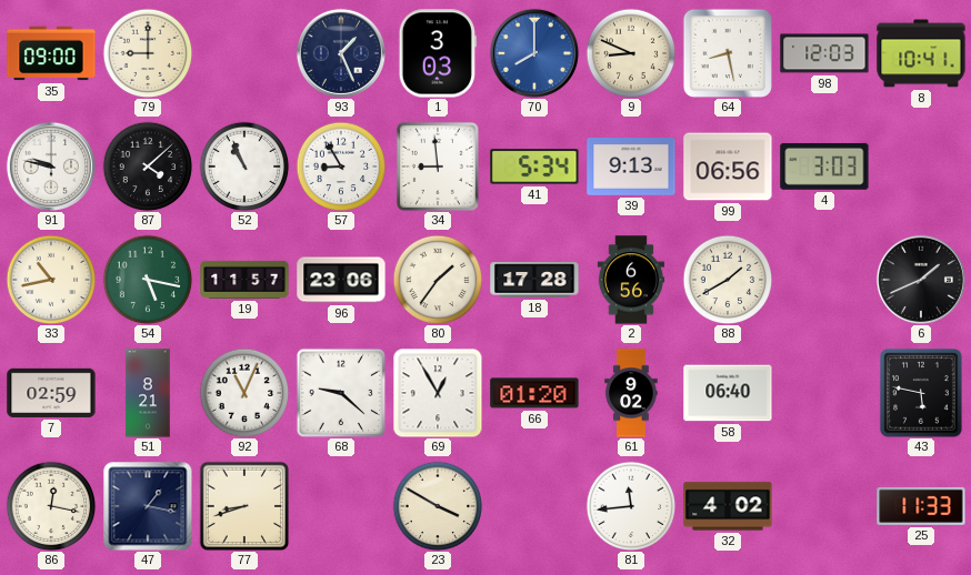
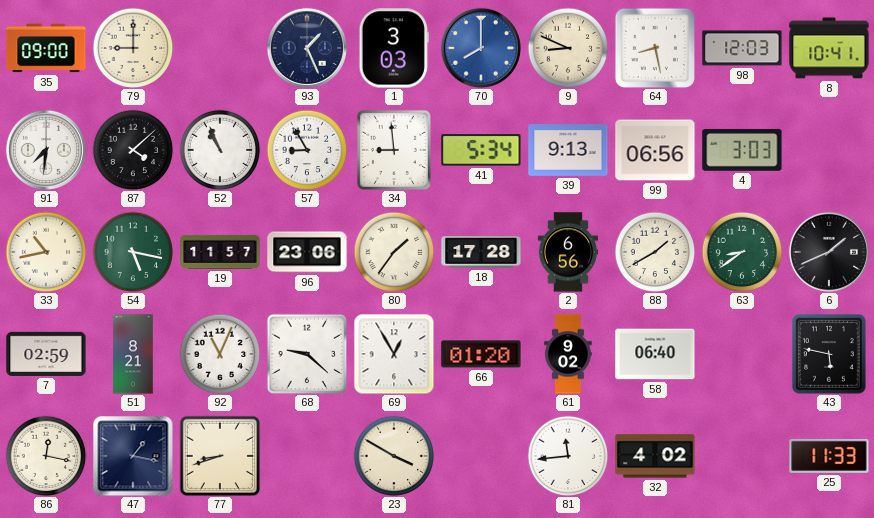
91: 9:47 -> 7:31 (46, 150)
63: none -> 8:39 (742, 252)
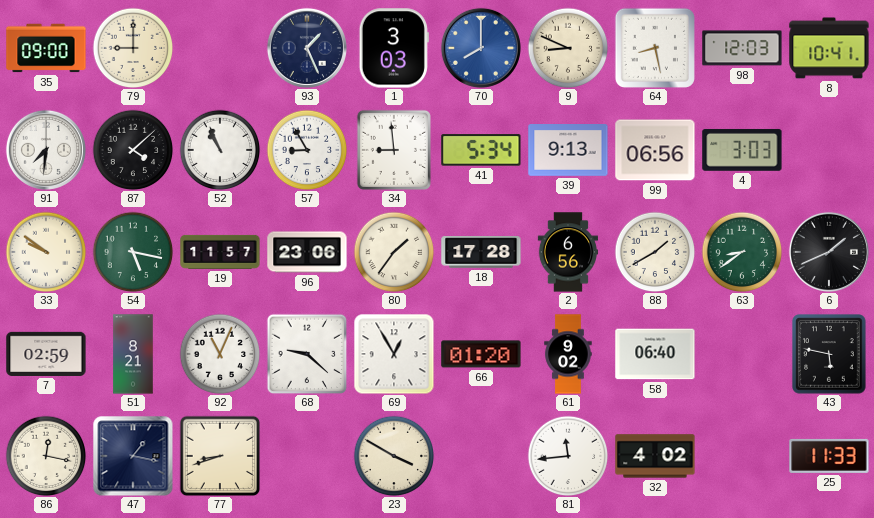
33: 10:43 -> 9:51 (46, 252)
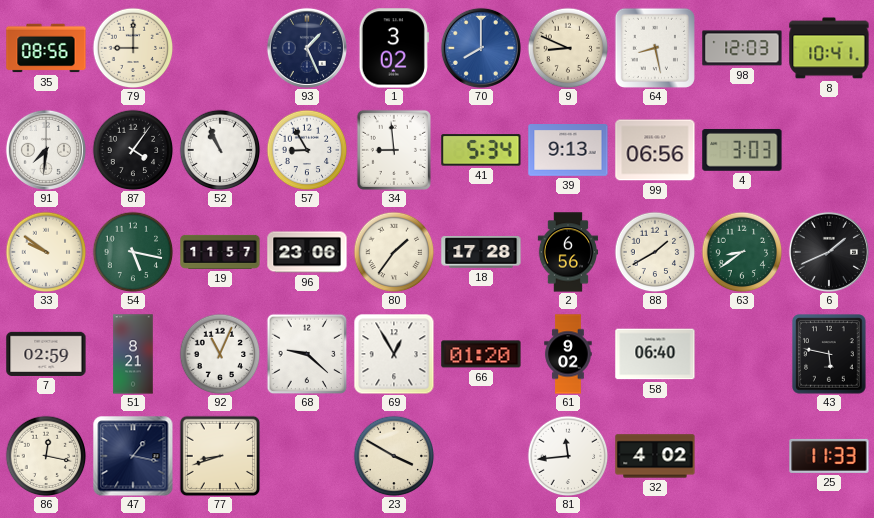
35: 09:00 -> 08:56 (46, 48)
1: 3:03 -> 3:02 (394, 48)
87: 4:08 -> 4:06 (133, 150)
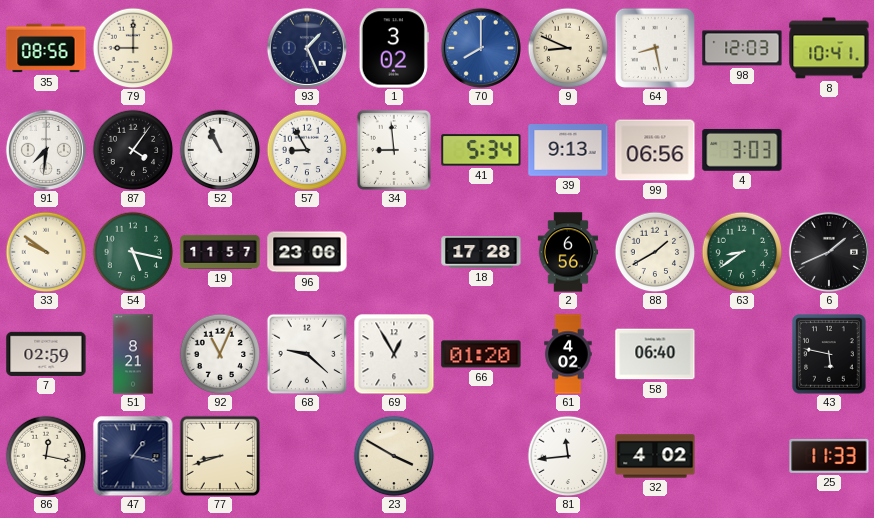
80: 1:36 -> none (394, 252)
61: 9:02 -> 4:02 (568, 354)
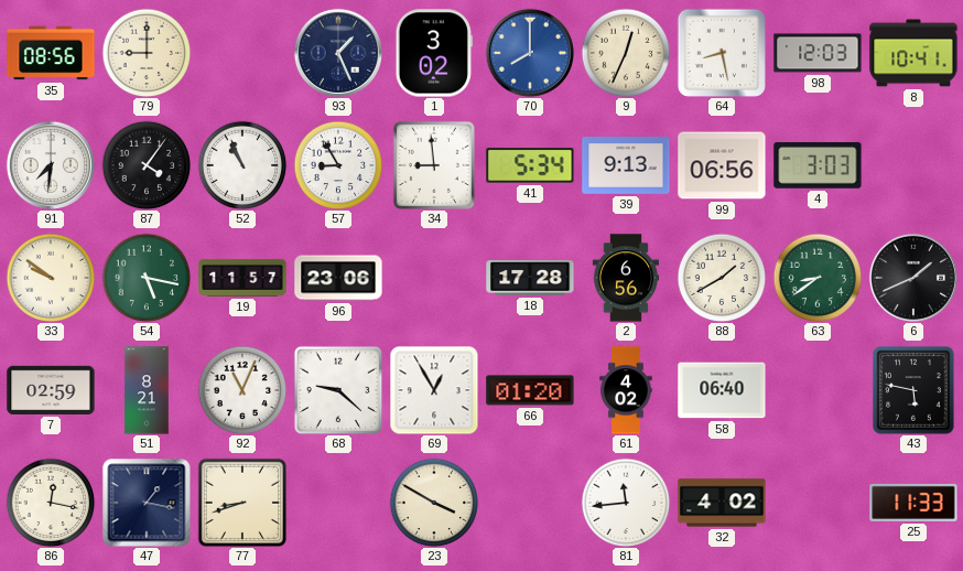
9: 8:49 -> 12:34 (626, 53)
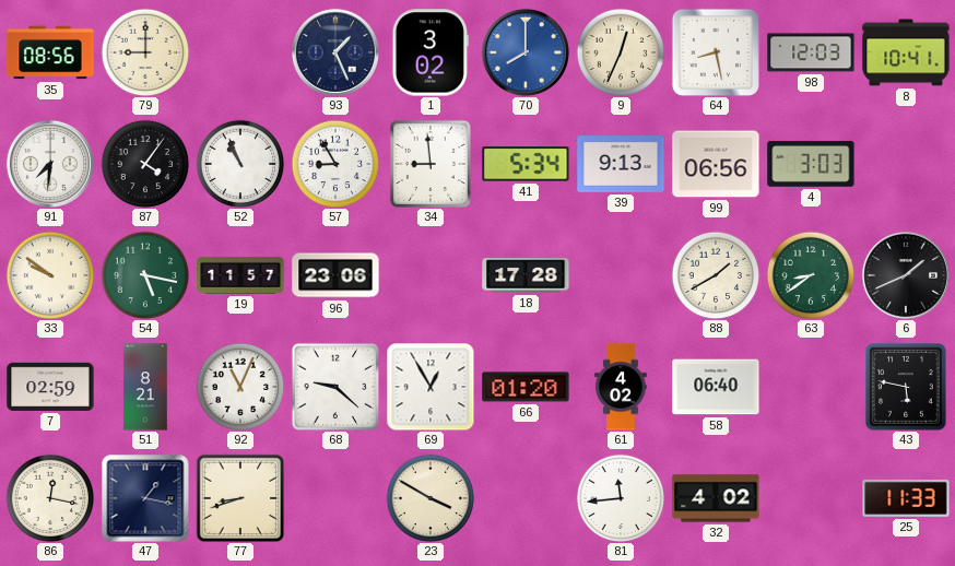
2: 6:56 -> none (625, 278)
